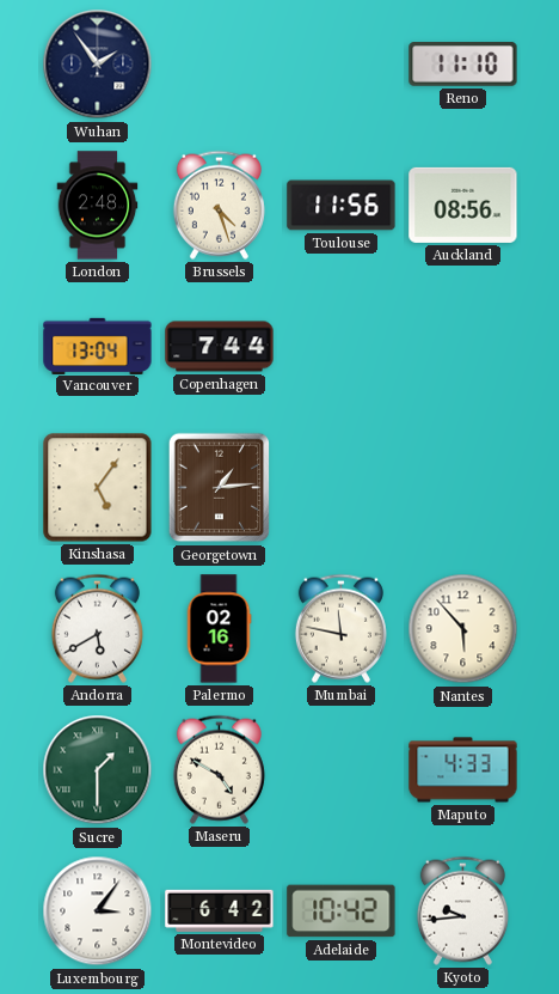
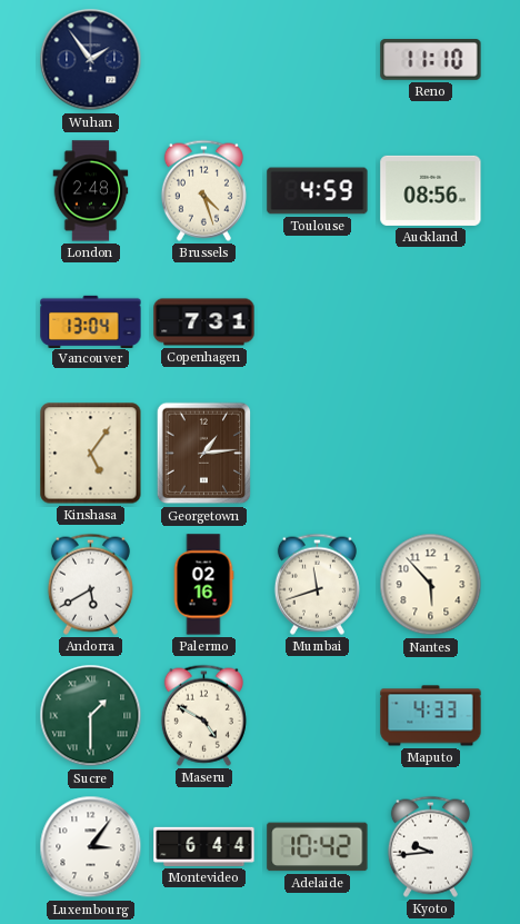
Toulouse: 11:56 -> 4:59 (318, 191)
Copenhagen: 7:44 -> 7:31 (204, 322)
Mumbai: 11:47 -> 11:42 (317, 584)
Montevideo: 6:42 -> 6:44 (204, 846)
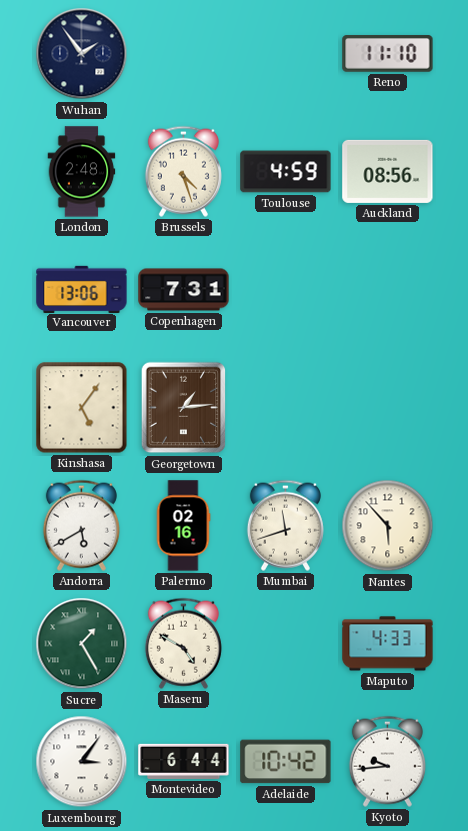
Vancouver: 13:04 -> 13:06 (82, 289)
Sucre: 1:30 -> 1:25 (82, 644)
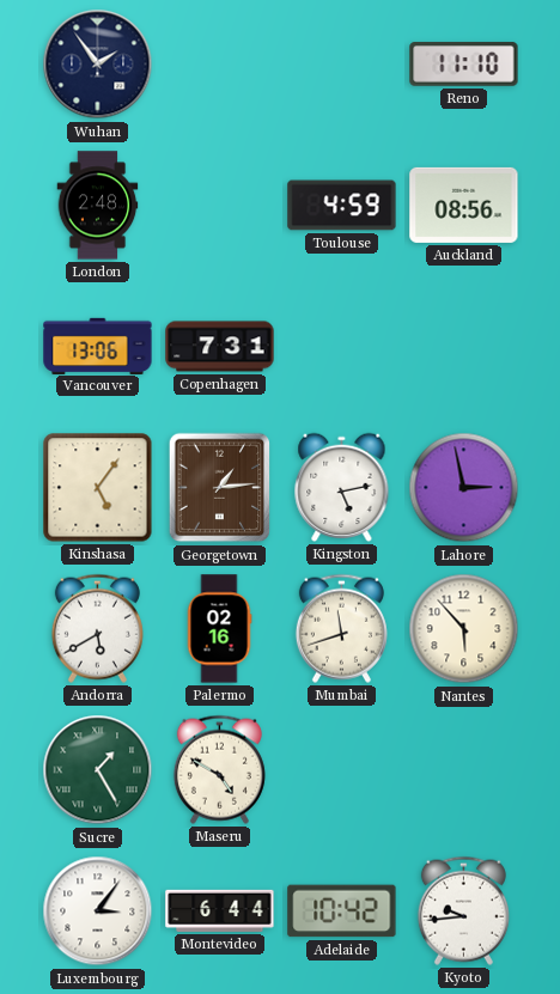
Brussels: 4:27 -> none (183, 171)
Kingston: none -> 5:13 (342, 487)
Lahore: none -> 2:58 (464, 488)
Maputo: 4:33 -> none (388, 644)
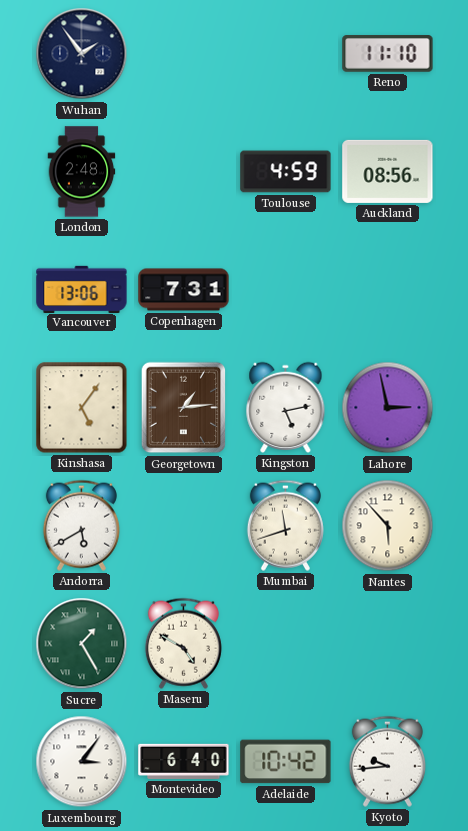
Palermo: 02:16 -> none (219, 629)
Montevideo: 6:44 -> 6:40 (184, 761)
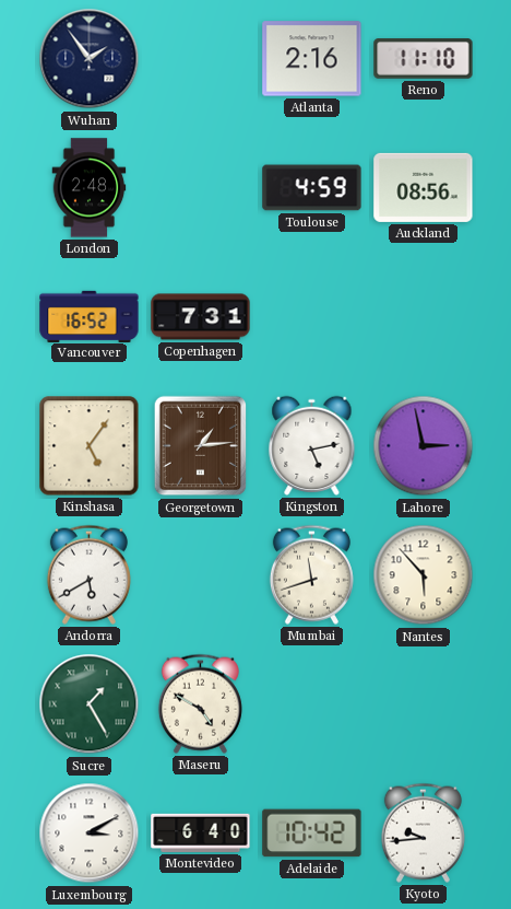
Atlanta: none -> 2:16 (312, 59)
Vancouver: 13:06 -> 16:52 (90, 316)
Luxembourg: 3:06 -> 3:10 (90, 834)
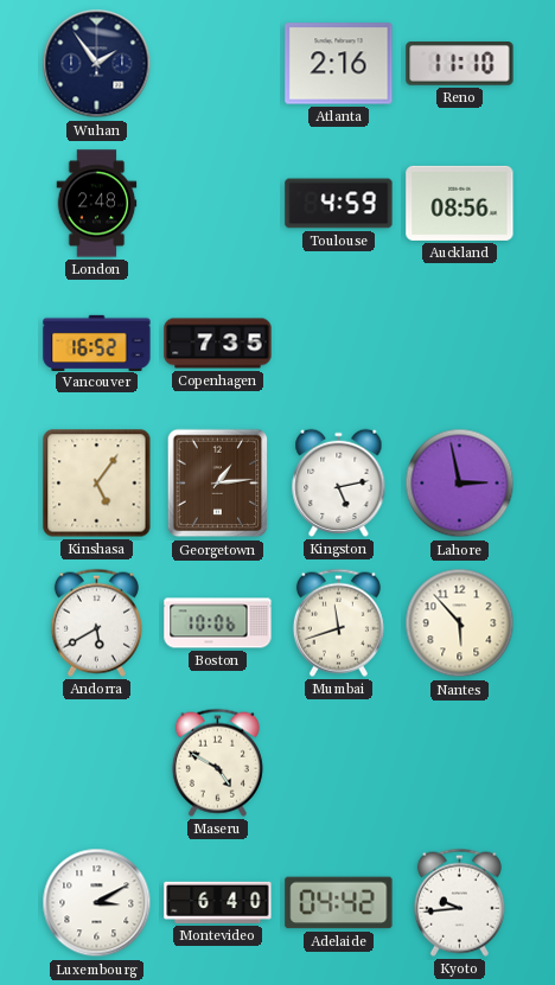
Copenhagen: 7:31 -> 7:35 (218, 344)
Boston: none -> 10:06 (218, 623)
Sucre: 1:25 -> none (90, 704)
Adelaide: 10:42 -> 04:42 (339, 903)
